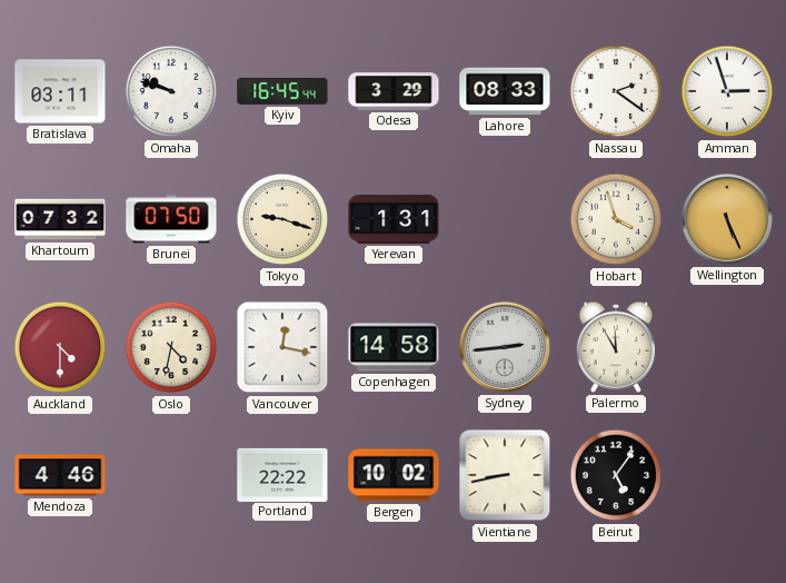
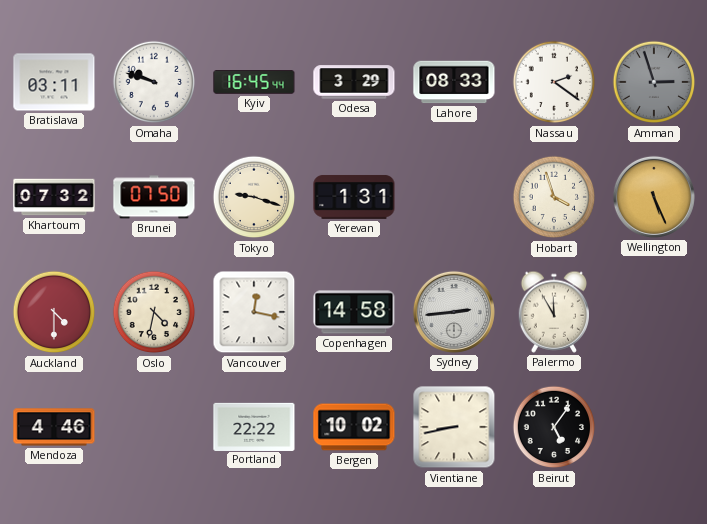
Amman dial: white -> grey (654, 82)
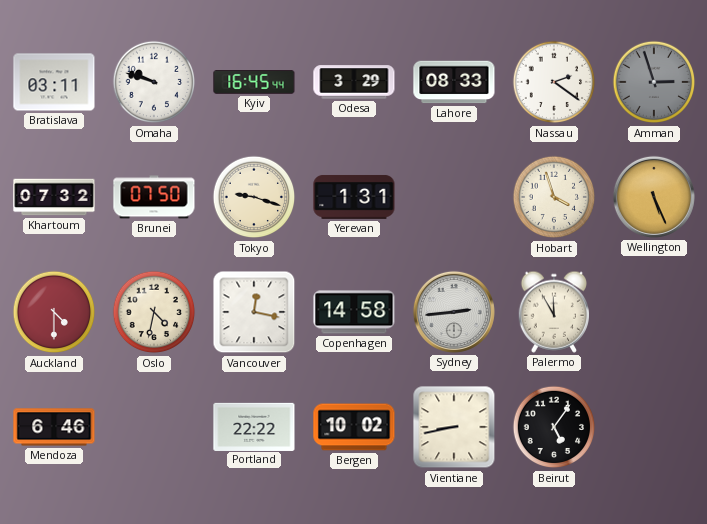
Mendoza: 4:46 -> 6:46 (54, 427)
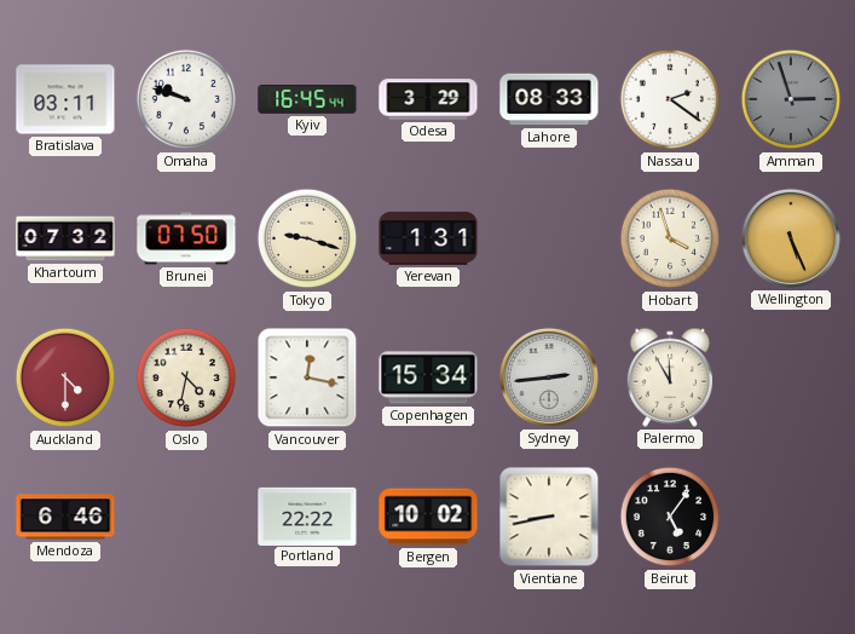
Copenhagen: 14:58 -> 15:34 (428, 377)
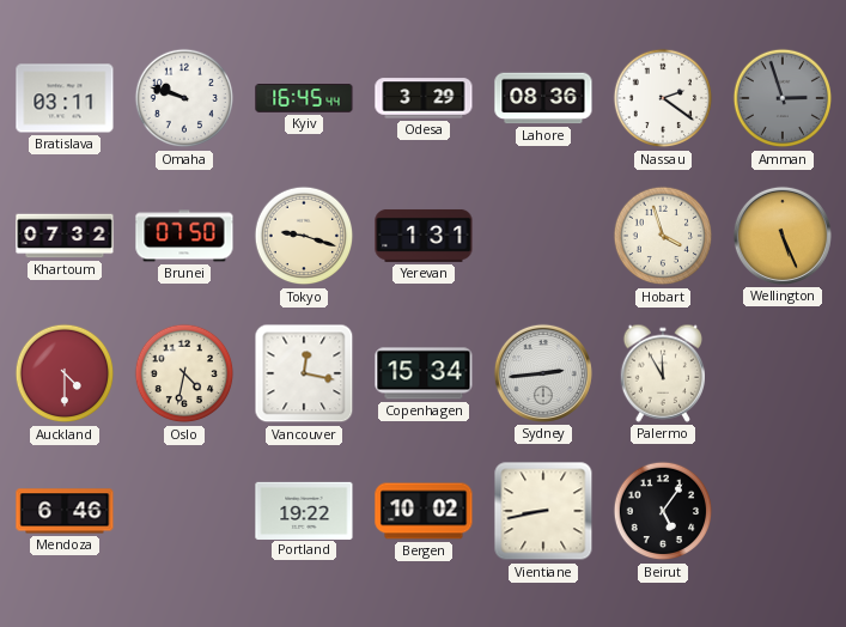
Lahore: 08:33 -> 08:36 (543, 98)
Portland: 22:22 -> 19:22 (304, 510)
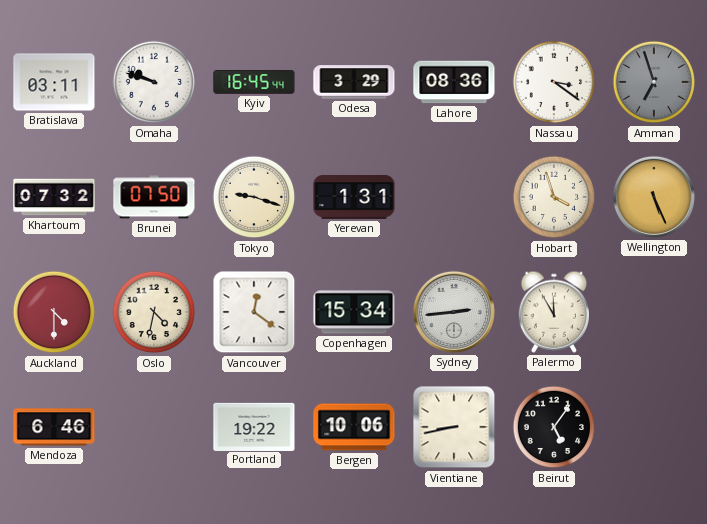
Nassau: 2:21 -> 3:21 (554, 82)
Amman: 2:57 -> 6:57 (654, 82)
Vancouver: 12:17 -> 12:21 (254, 312)
Bergen: 10:02 -> 10:06 (354, 427)
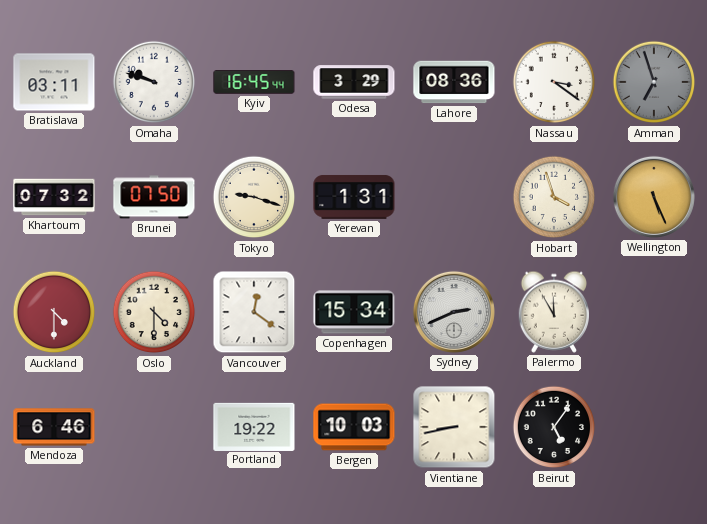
Oslo: 4:32 -> 4:30 (154, 312)
Sydney: 2:44 -> 2:41 (454, 312)
Bergen: 10:06 -> 10:03 (354, 427)
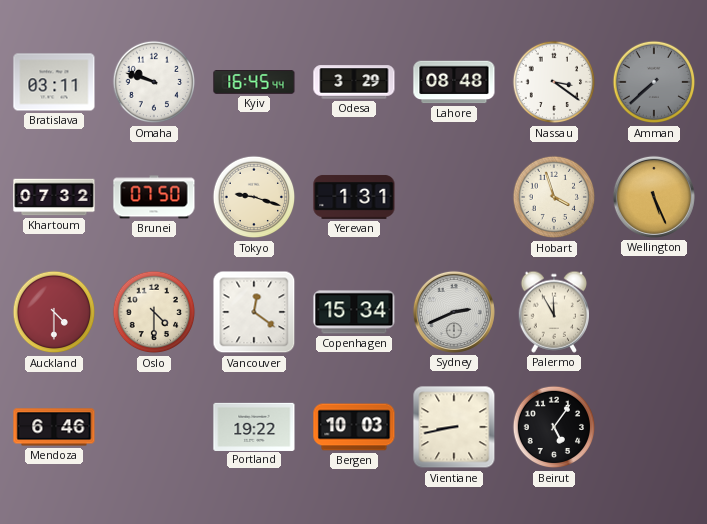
Lahore: 08:36 -> 08:48 (454, 82)
Amman: 6:57 -> 7:38 (654, 82)
